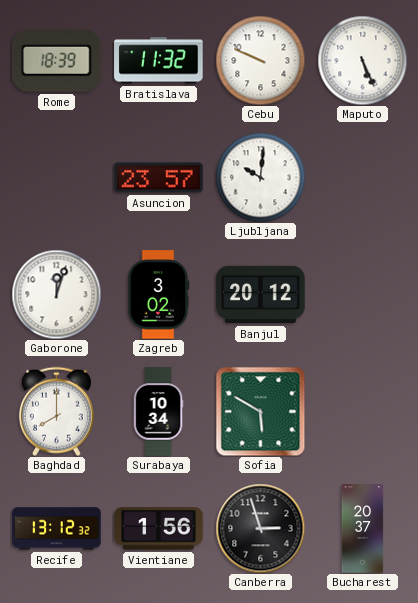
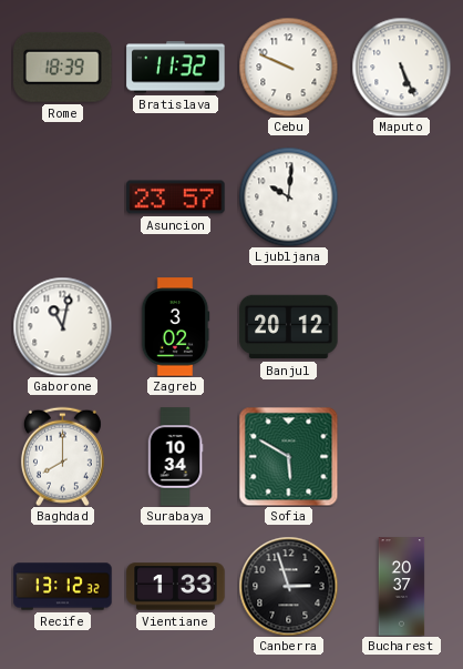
Gaborone: 12:03 -> 11:02 (62, 326)
Vientiane: 1:56 -> 1:33 (176, 587)
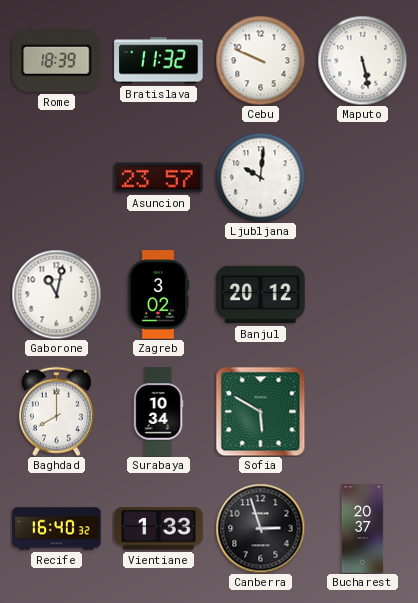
Maputo: 5:26 -> 5:28 (362, 60)
Recife: 13:12 -> 16:40 (57, 529)
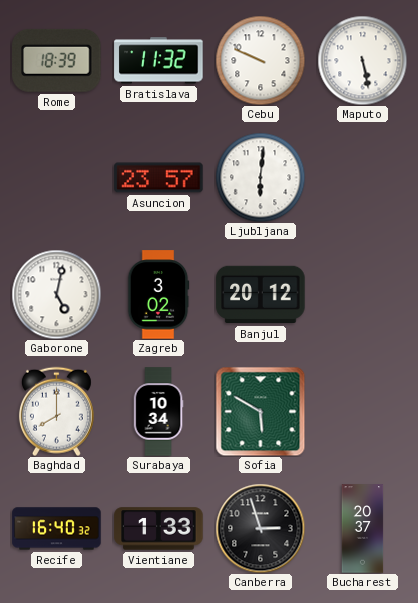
Ljubljana: 10:01 -> 6:01 (260, 177)
Gaborone: 11:02 -> 5:02 (56, 294)
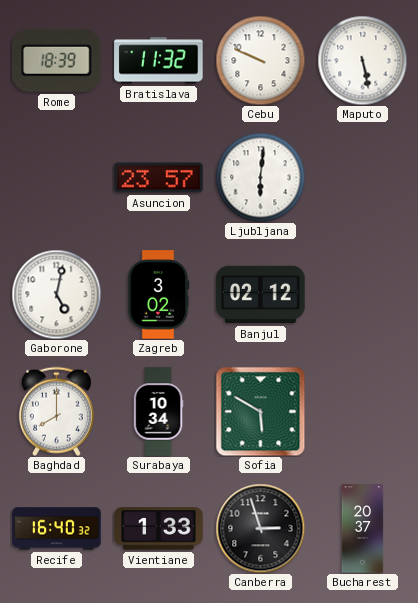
Banjul: 20:12 -> 02:12 (261, 295)
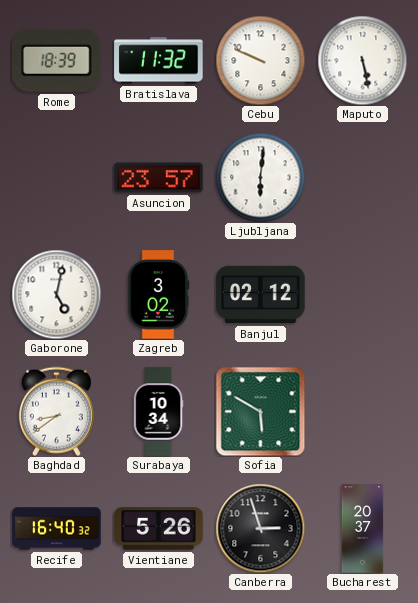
Baghdad: 8:00 -> 8:39 (56, 411)
Vientiane: 1:33 -> 5:26 (159, 529)
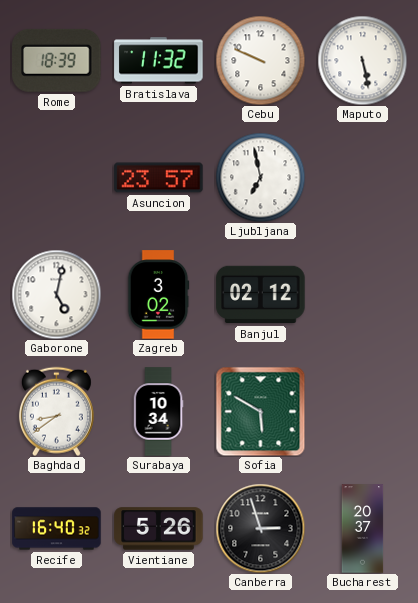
Ljubljana: 6:01 -> 6:58 (260, 177)
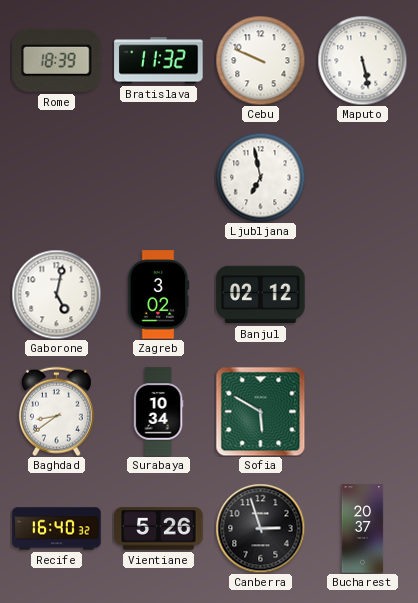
Asuncion: 23:57 -> none (159, 178)
